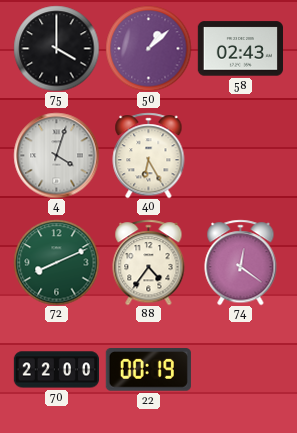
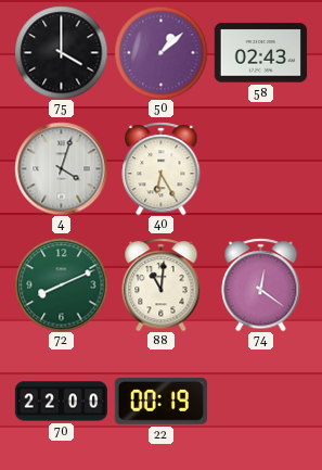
88: 4:36 -> 11:01 (162, 284)
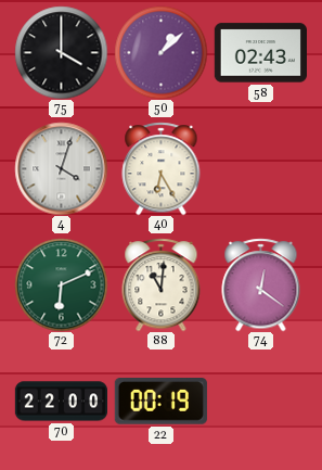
72: 8:11 -> 6:11 (61, 284)
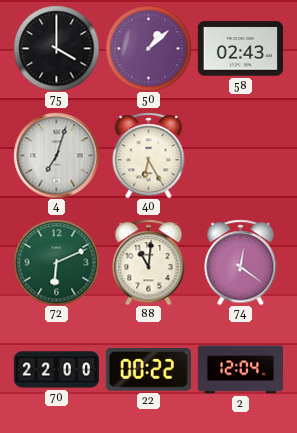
4: 4:03 -> 7:03 (56, 155)
22: 00:19 -> 00:22 (148, 370)
2: none -> 12:04 (240, 370)
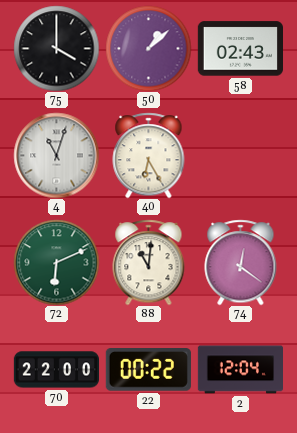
4: 7:03 -> 11:03 (56, 155)
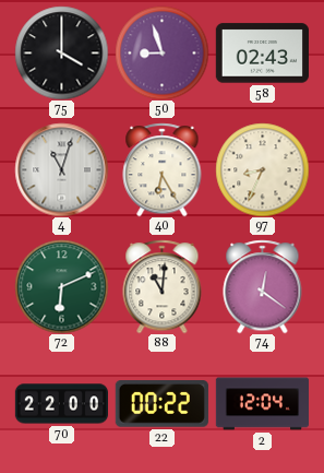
50: 1:08 -> 8:57 (161, 52)
97: none -> 8:34 (262, 169)
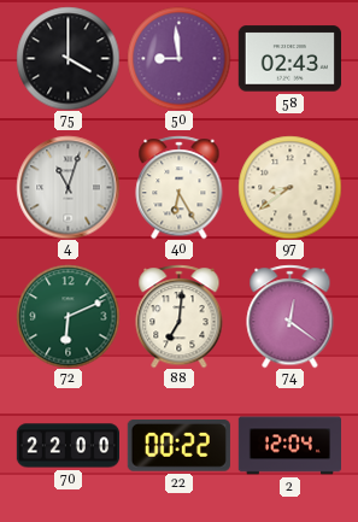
50: 8:57 -> 8:59 (178, 58)
97: 8:34 -> 8:39 (289, 187)
88: 11:01 -> 7:01 (180, 316)
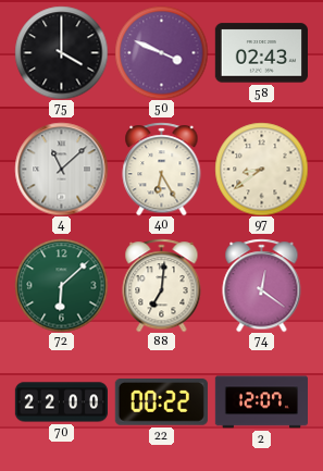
50: 8:59 -> 3:49 (161, 52)
4: 11:03 -> 11:08 (61, 169)
72: 6:11 -> 6:08 (61, 285)
2: 12:04 -> 12:07 (261, 402)
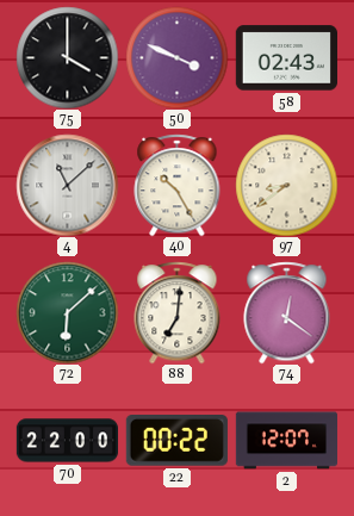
40: 6:25 -> 10:25 (178, 185)
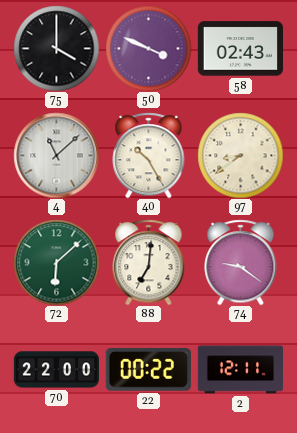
74: 12:21 -> 9:21 (241, 262)
2: 12:07 -> 12:11 (240, 370)
